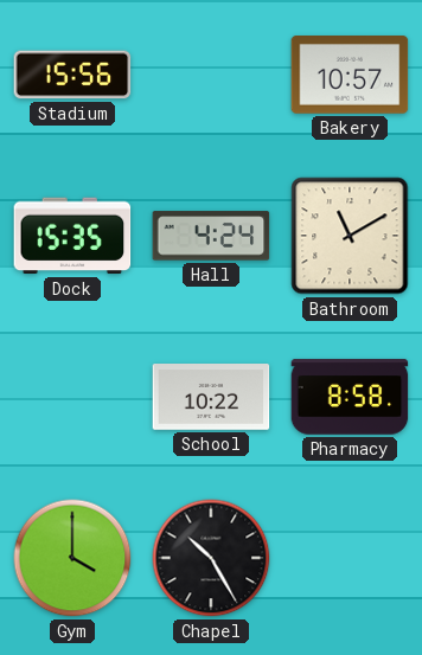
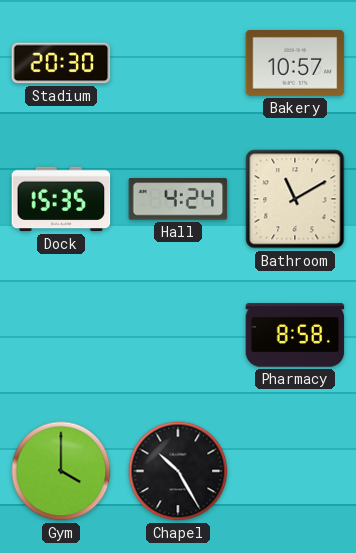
Stadium: 15:56 -> 20:30 (61, 63)
School: 10:22 -> none (211, 398)
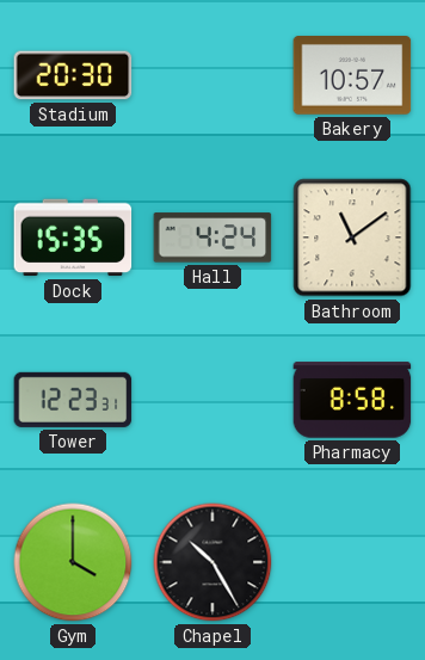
Bathroom: 11:10 -> 11:09 (352, 238)
Tower: none -> 12:23 (73, 400)
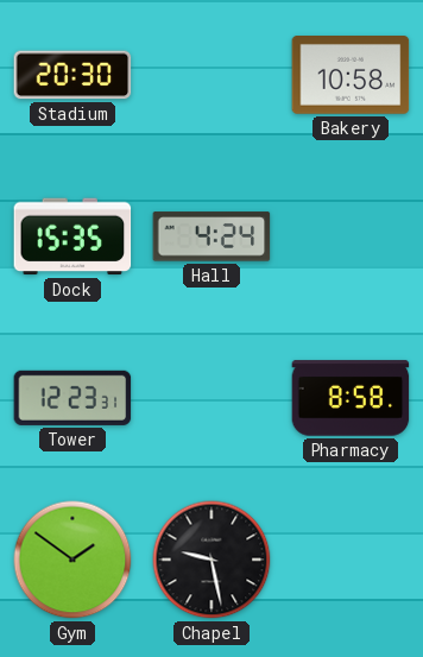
Bakery: 10:57 -> 10:58 (351, 76)
Bathroom: 11:09 -> none (352, 238)
Gym: 4:00 -> 1:51 (72, 560)
Chapel: 10:25 -> 9:28 (211, 560)
